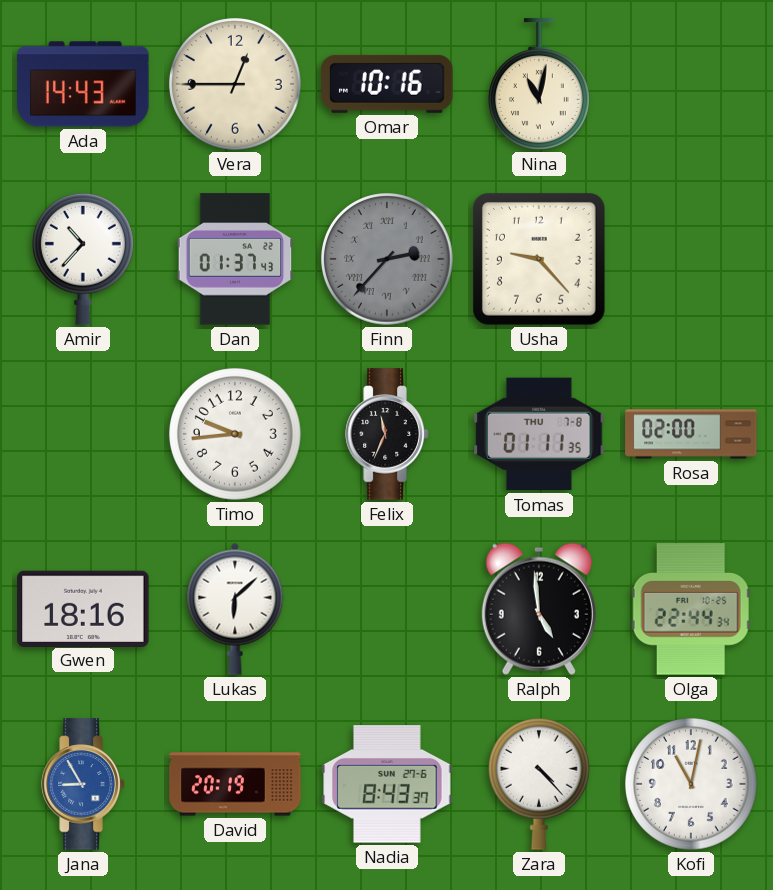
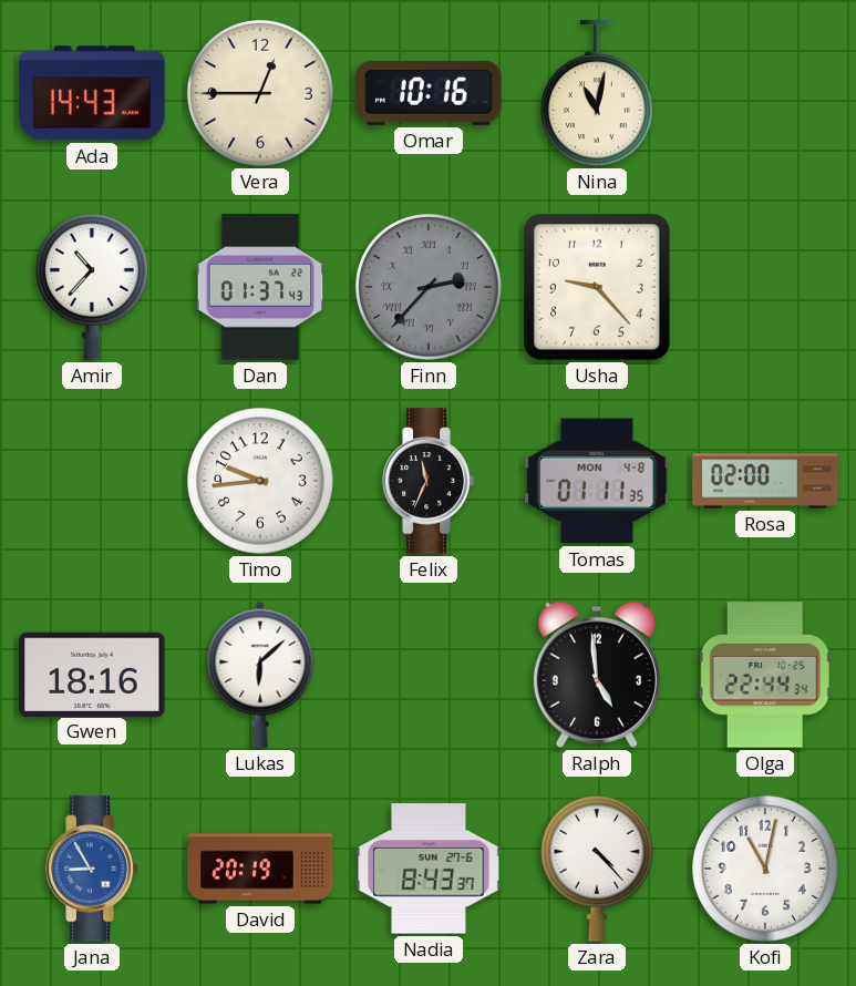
Tomas date: THU 7-8 -> MON 4-8 (597, 481)
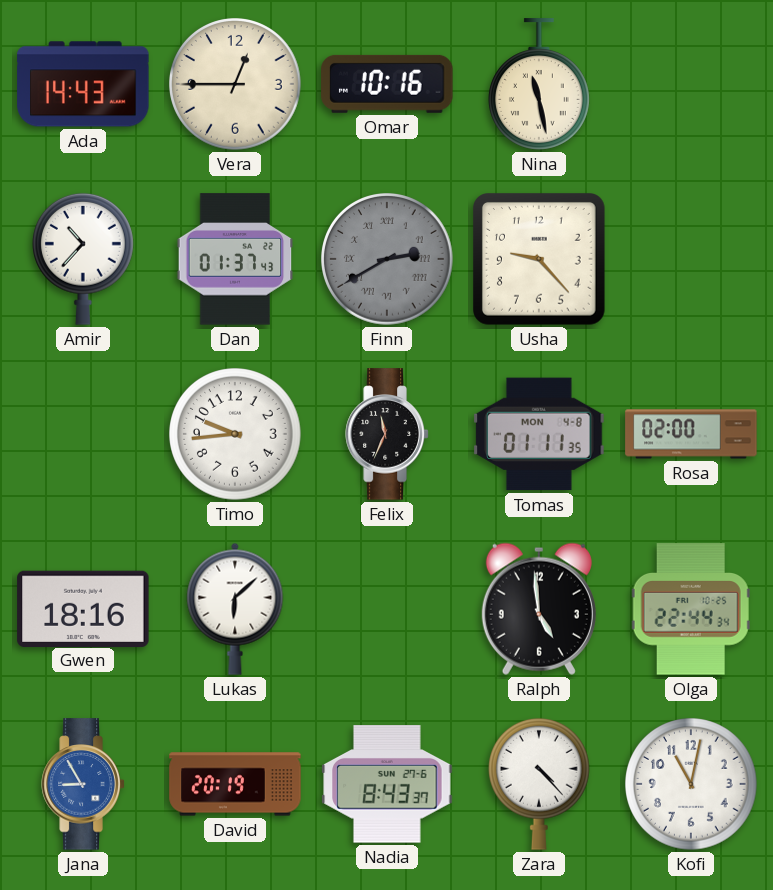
Nina: 11:02 -> 11:28 (539, 84)
Finn: 2:37 -> 2:40 (388, 260)
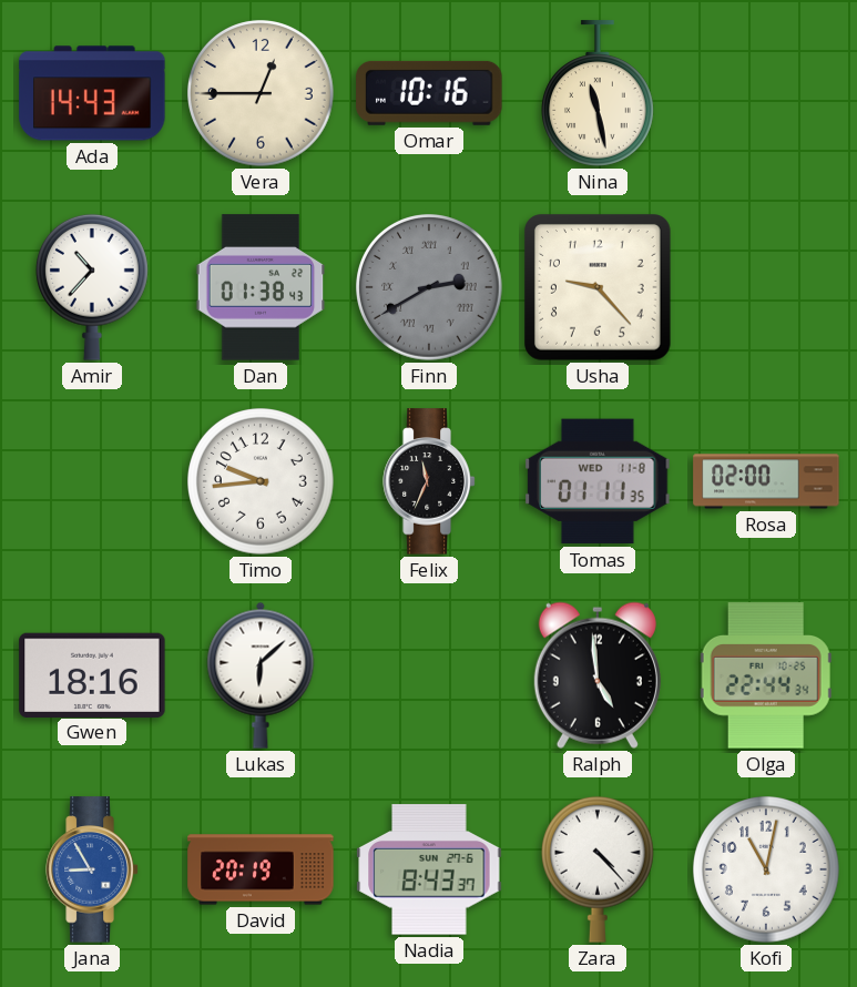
Dan: 01:37 -> 01:38 (261, 287)
Tomas date: MON 4-8 -> WED 11-8 (598, 481)
